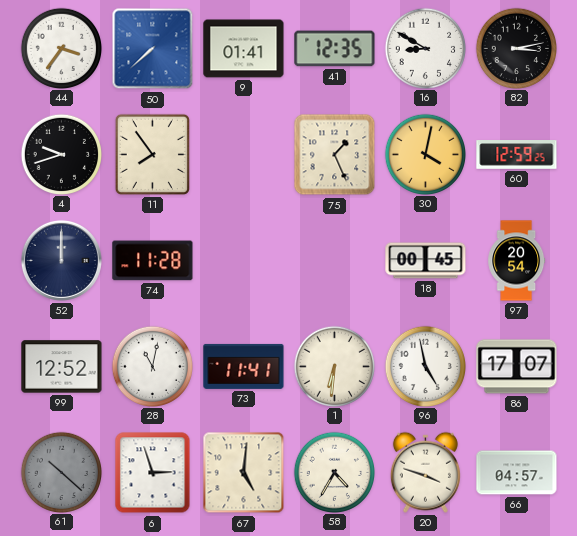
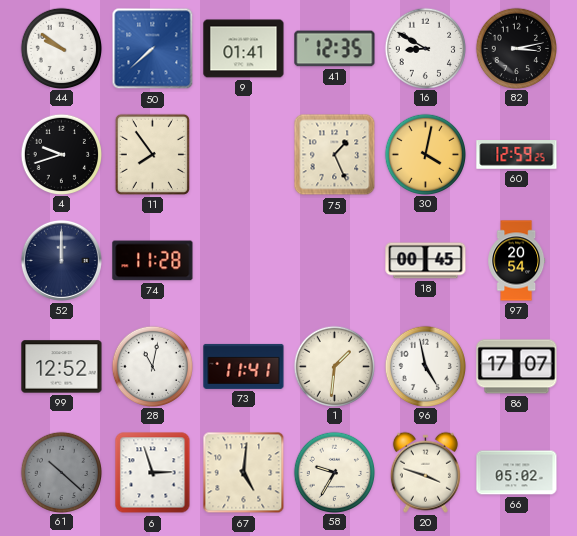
44: 3:36 -> 9:51 (61, 48)
1: 6:31 -> 1:31 (334, 366)
58: 4:35 -> 9:35 (334, 472)
66: 04:57 -> 05:02 (517, 473)
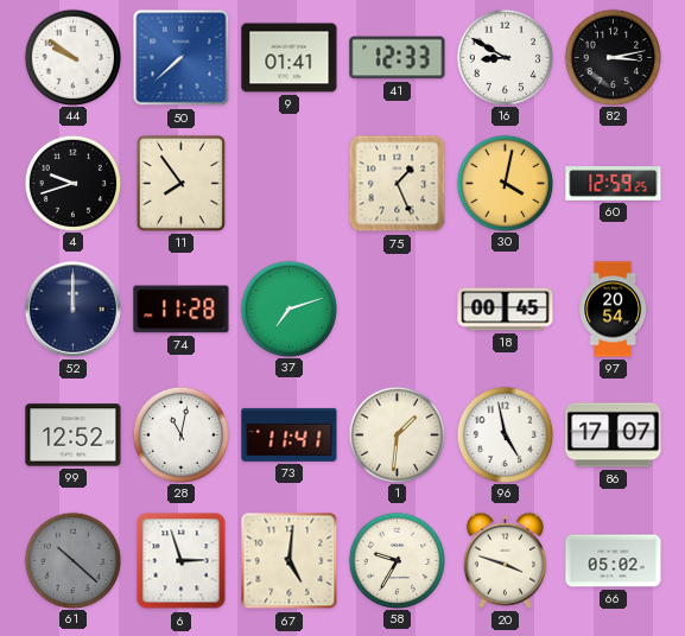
41: 12:35 -> 12:33 (398, 58)
37: none -> 7:12 (288, 309)
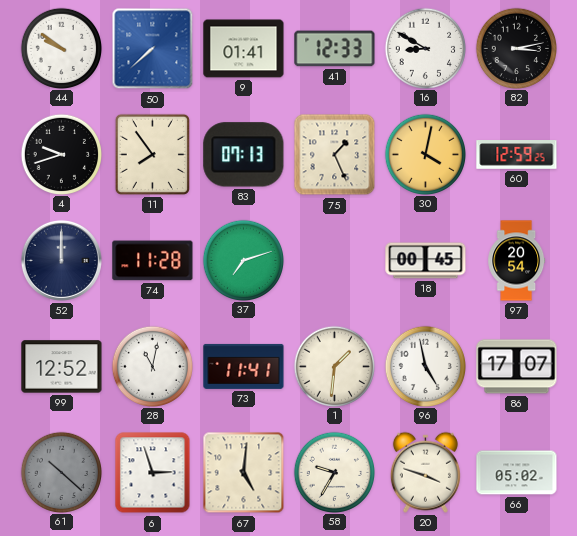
83: none -> 07:13 (244, 155)
